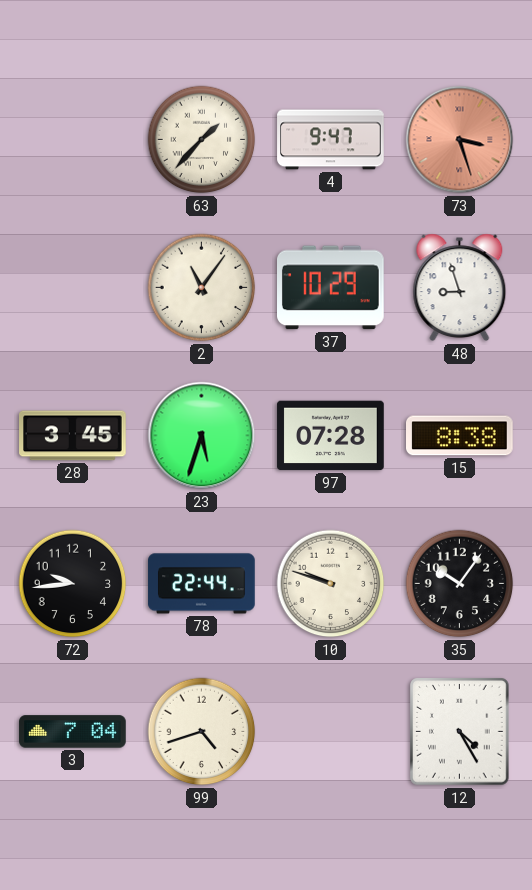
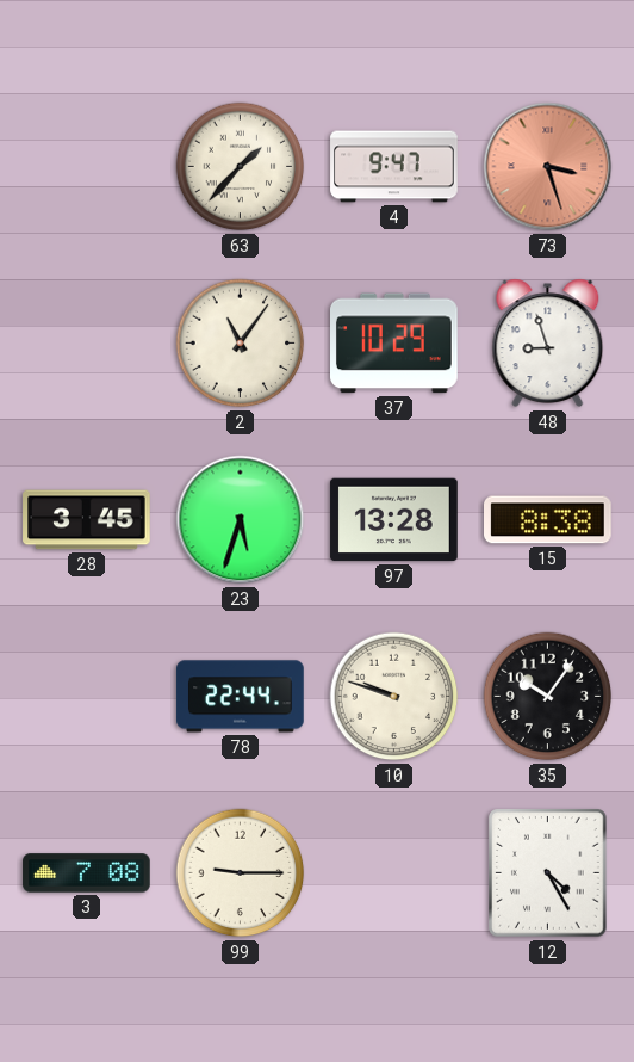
97: 07:28 -> 13:28 (394, 520)
72: 9:44 -> none (73, 584)
3: 7:04 -> 7:08 (87, 873)
99: 4:42 -> 9:15 (241, 873)
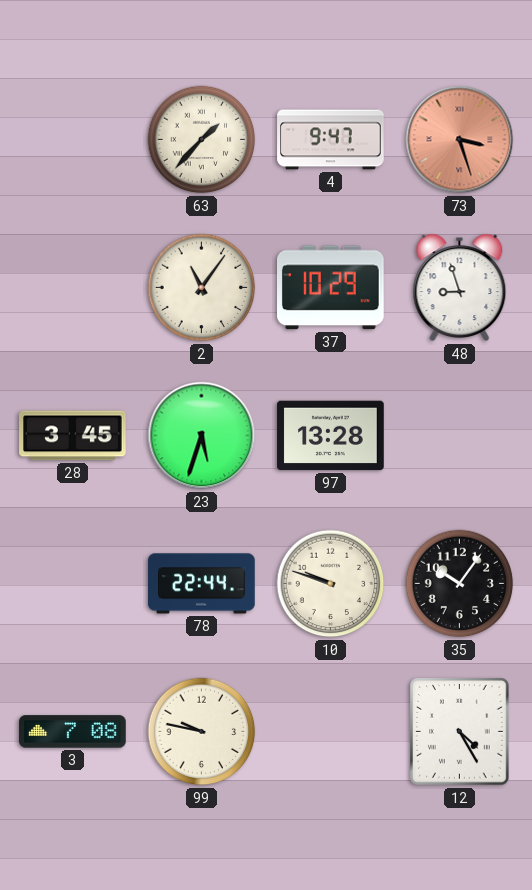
15: 8:38 -> none (548, 520)
99: 9:15 -> 9:47 (202, 732)
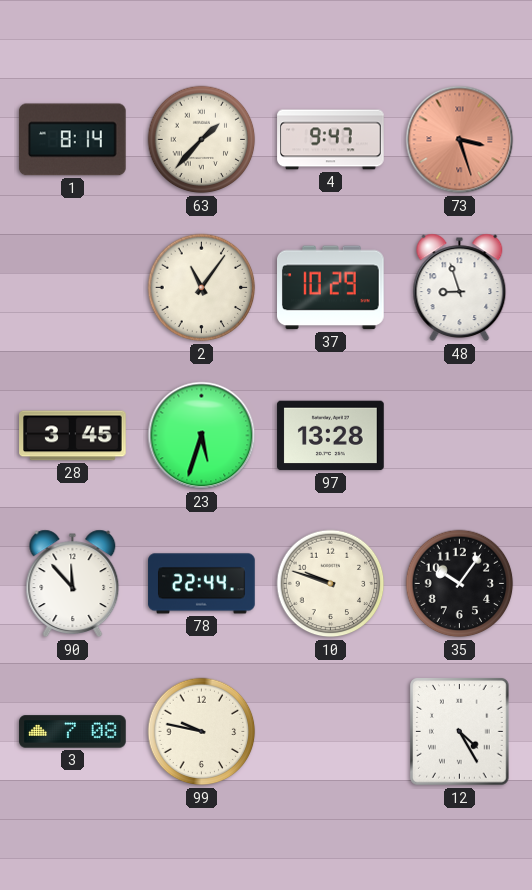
1: none -> 8:14 (72, 140)
90: none -> 11:53 (73, 584)
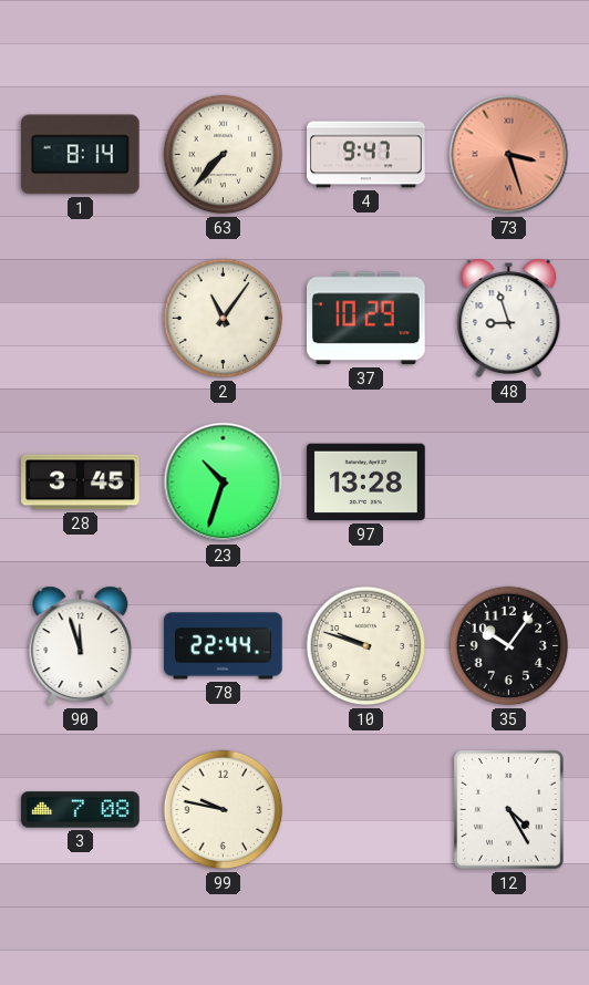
63: 1:37 -> 7:37 (224, 155)
23: 5:33 -> 10:33 (224, 483)
90: 11:53 -> 11:57 (81, 646)
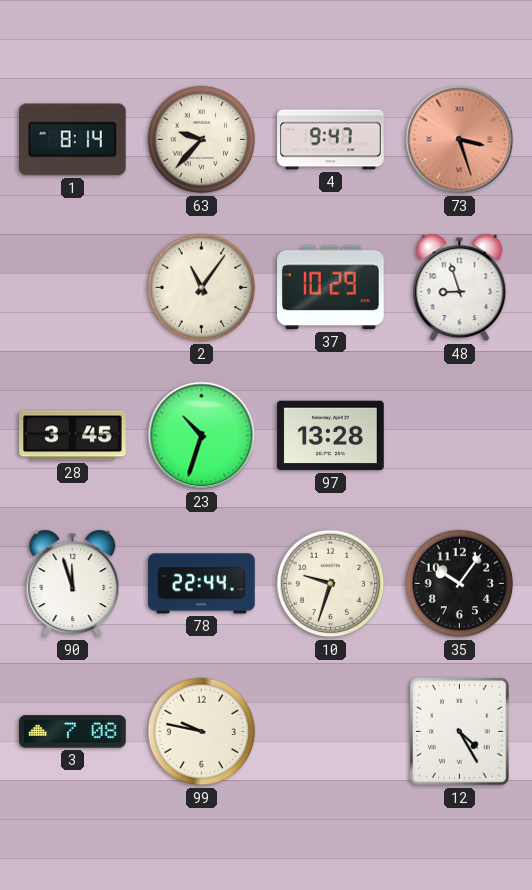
63: 7:37 -> 9:37 (202, 140)
10: 9:48 -> 9:33 (331, 584)
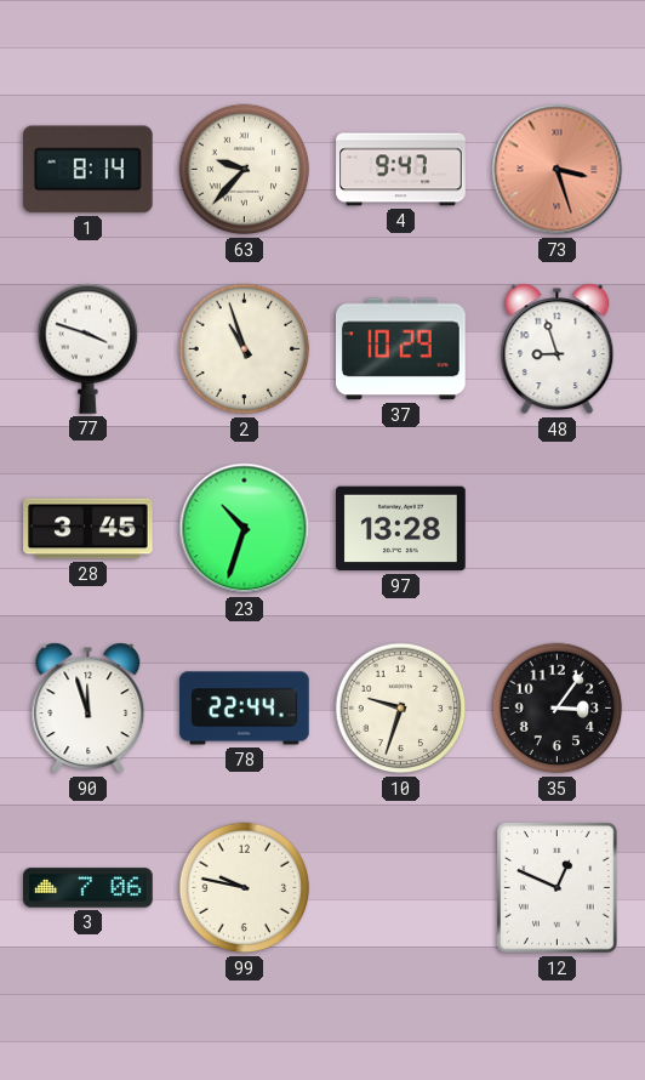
77: none -> 3:48 (89, 348)
2: 11:06 -> 10:57 (245, 349)
35: 10:06 -> 3:06 (558, 709)
3: 7:08 -> 7:06 (89, 888)
12: 4:25 -> 12:49 (558, 888)
